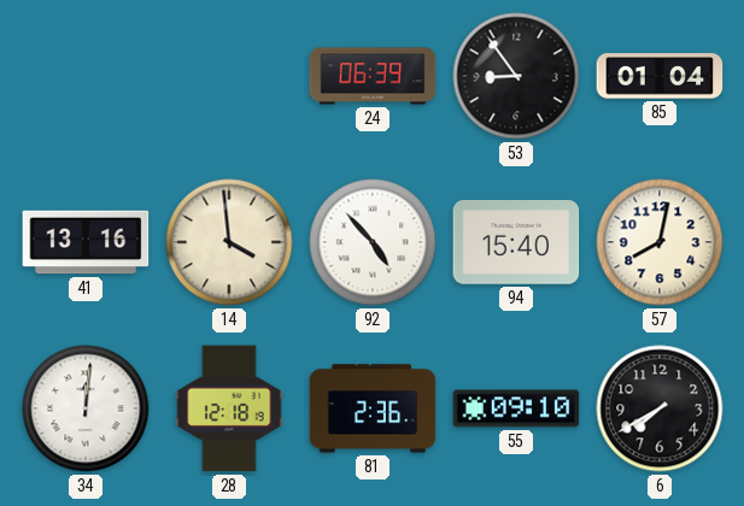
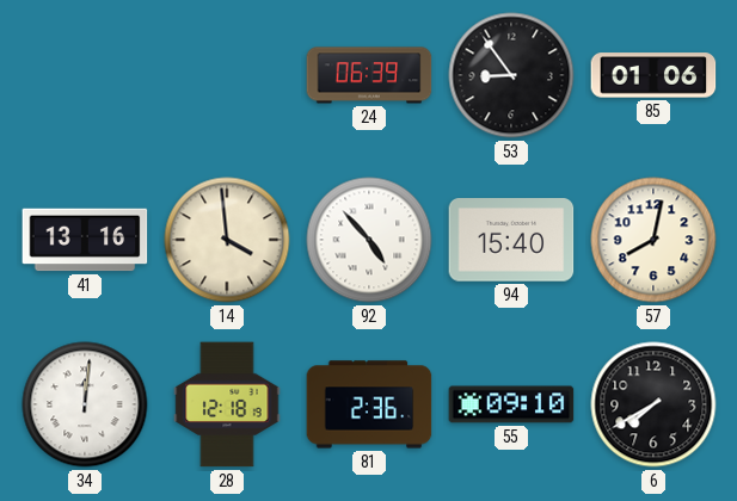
85: 01:04 -> 01:06 (653, 75)
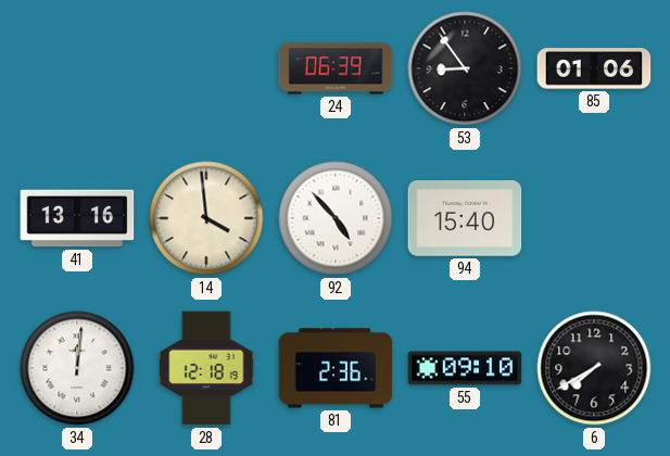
57: 8:02 -> none (653, 240)
